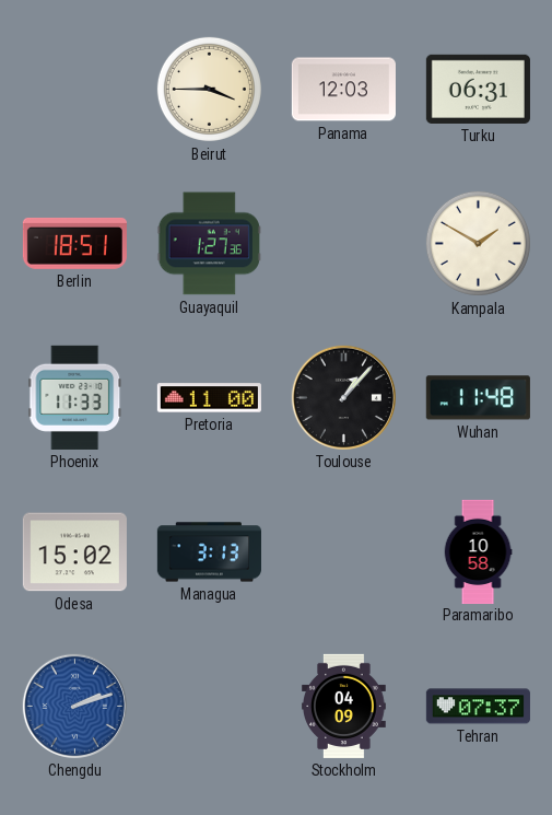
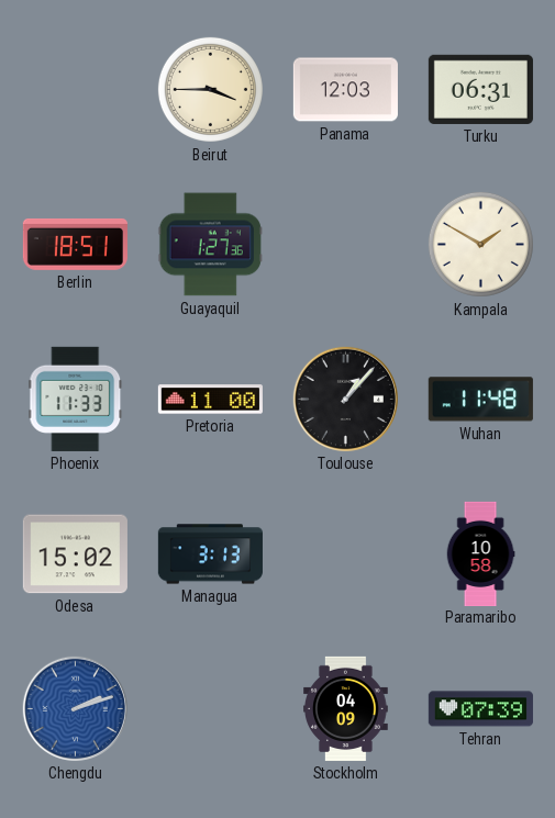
Tehran: 07:37 -> 07:39 (480, 709)
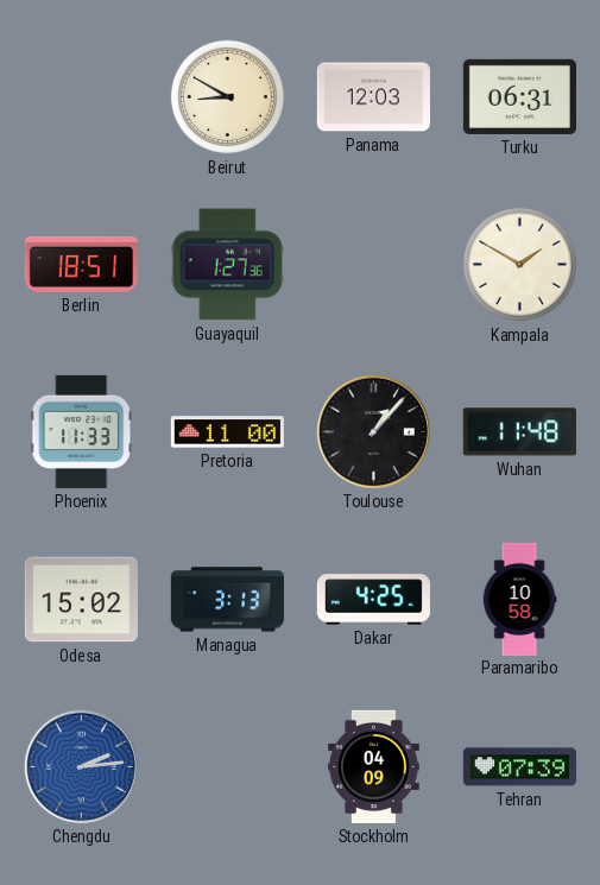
Beirut: 3:45 -> 8:50 (227, 96)
Dakar: none -> 4:25 (373, 600)
Chengdu: 2:12 -> 2:14 (81, 766)
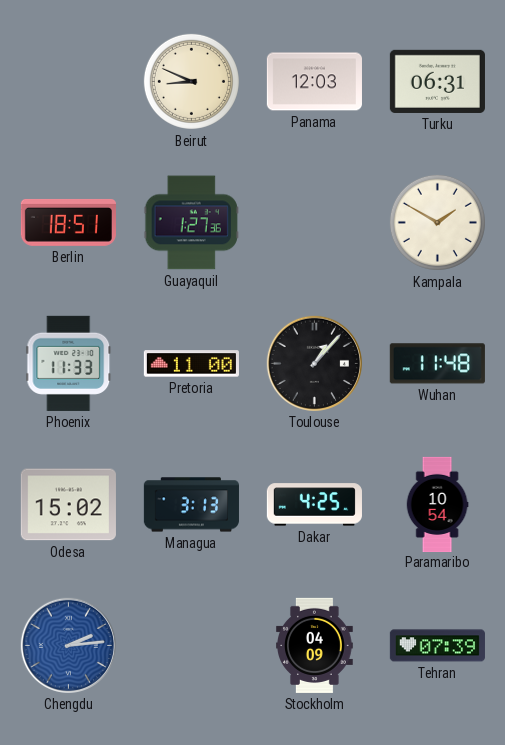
Beirut: 8:50 -> 8:49 (191, 81)
Paramaribo: 10:58 -> 10:54 (437, 504)
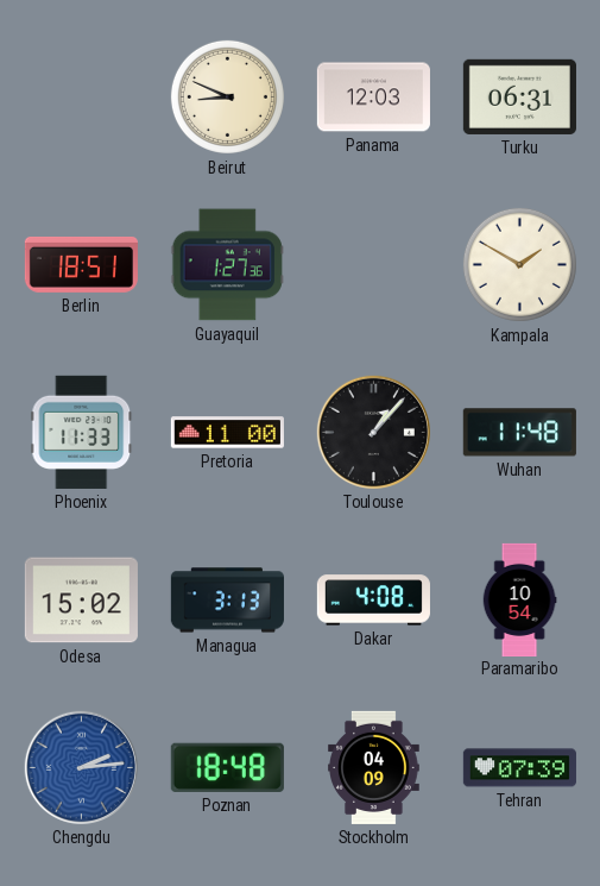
Dakar: 4:25 -> 4:08 (373, 601)
Poznan: none -> 18:48 (227, 767)
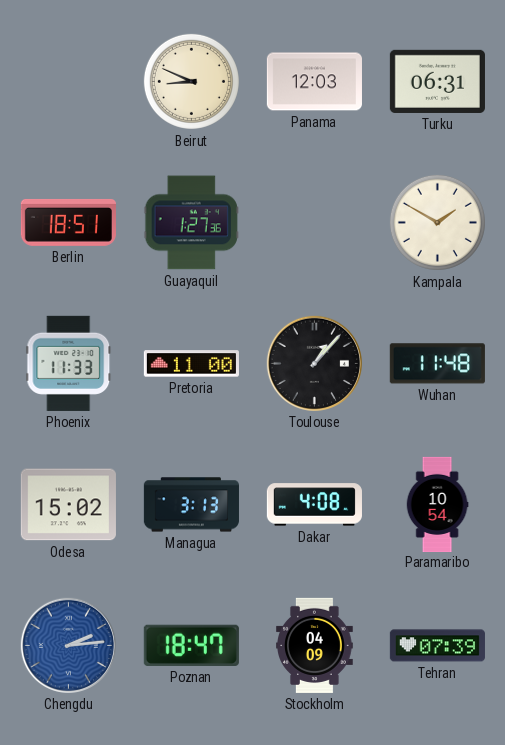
Poznan: 18:48 -> 18:47 (191, 645)
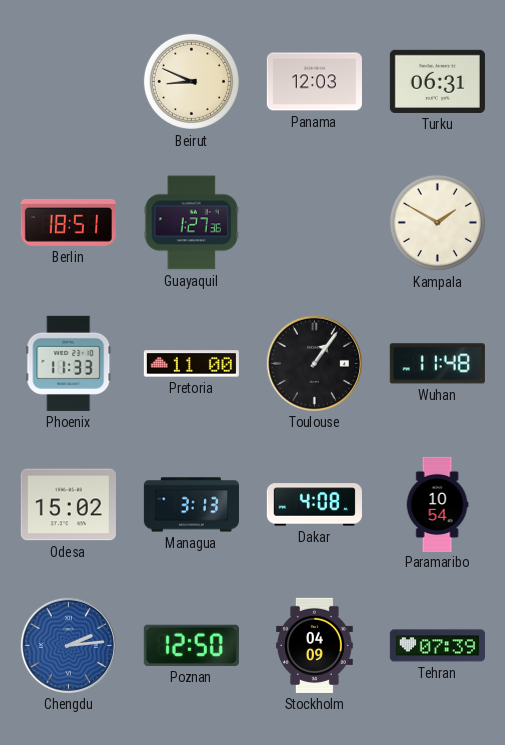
Toulouse: 1:07 -> 1:06 (314, 363)
Poznan: 18:47 -> 12:50 (191, 645)
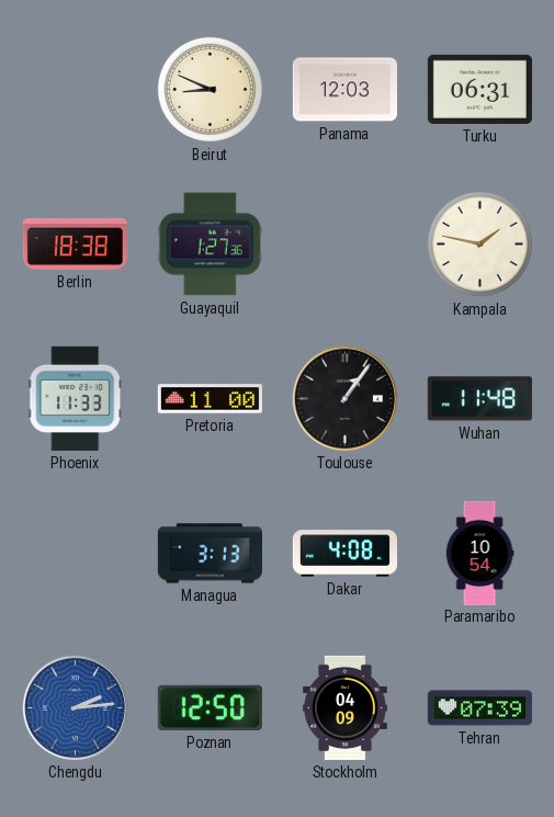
Berlin: 18:51 -> 18:38 (75, 243)
Kampala: 1:50 -> 1:47 (479, 243)
Odesa: 15:02 -> none (68, 505)
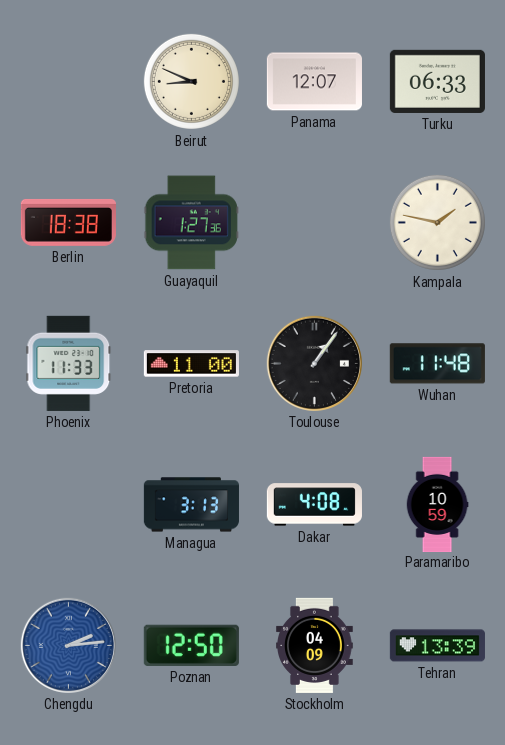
Panama: 12:03 -> 12:07 (314, 82)
Turku: 06:31 -> 06:33 (437, 81)
Paramaribo: 10:54 -> 10:59 (437, 504)
Tehran: 07:39 -> 13:39 (437, 646)
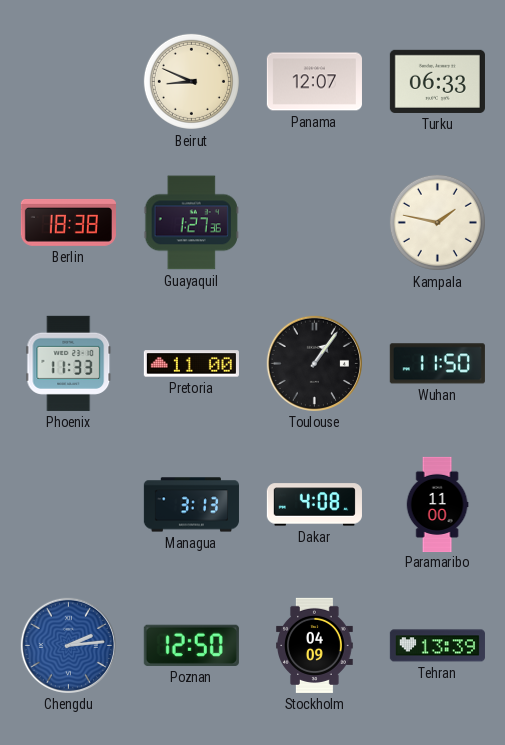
Wuhan: 11:48 -> 11:50 (437, 364)
Paramaribo: 10:59 -> 11:00 (437, 504)
